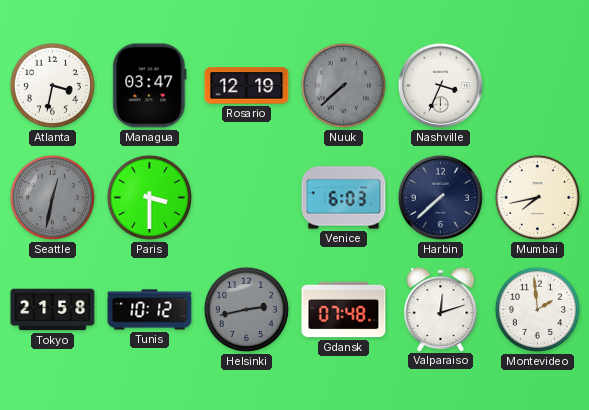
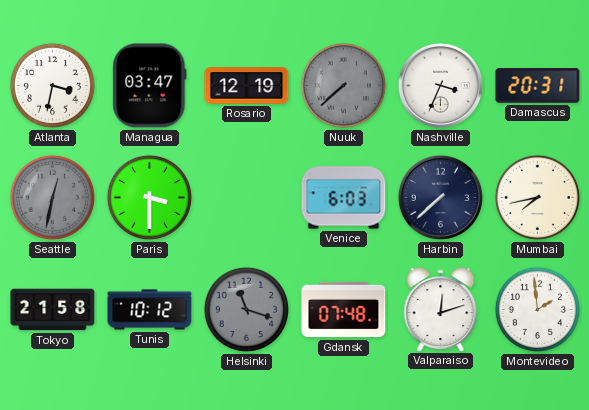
Damascus: none -> 20:31 (538, 86)
Helsinki: 2:43 -> 11:18 (246, 309)
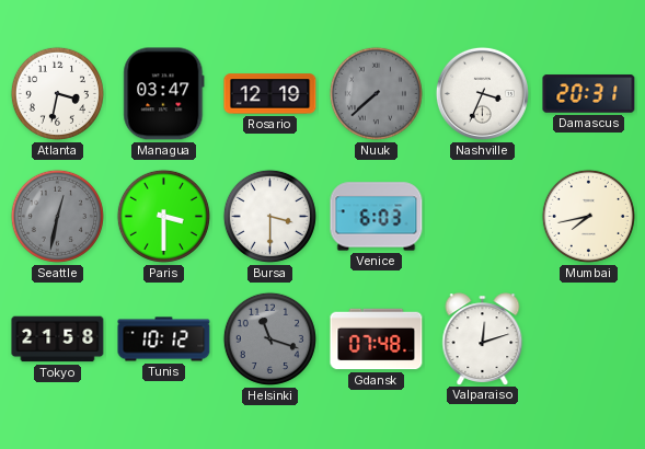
Bursa: none -> 3:30 (269, 216)
Harbin: 7:38 -> none (440, 197)
Montevideo: 1:59 -> none (537, 309)
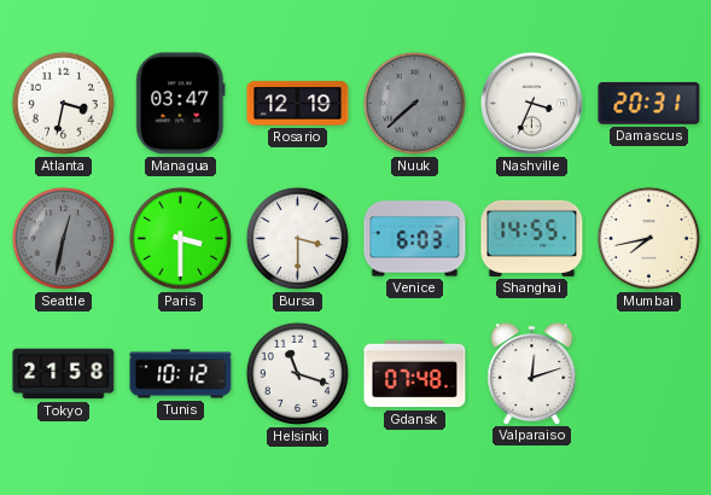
Shanghai: none -> 14:55 (532, 238)
Helsinki dial: grey -> white (297, 373)
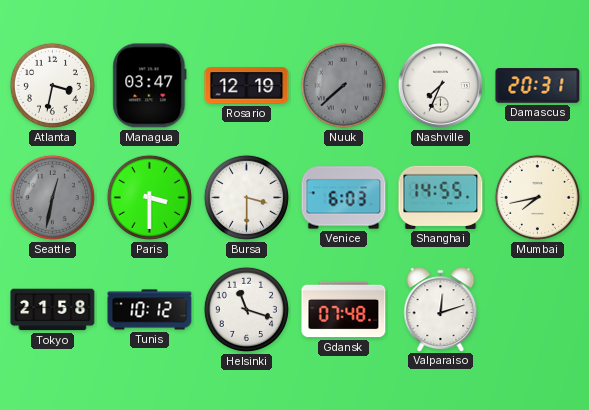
Nashville: 3:34 -> 7:34 (440, 85)
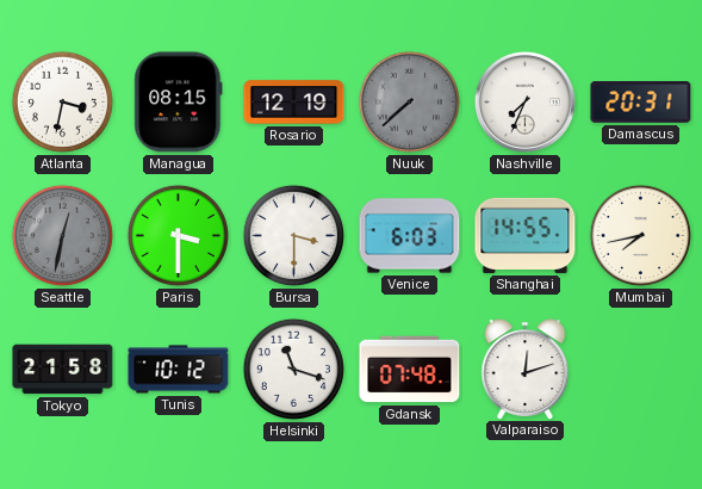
Managua: 03:47 -> 08:15 (179, 103)
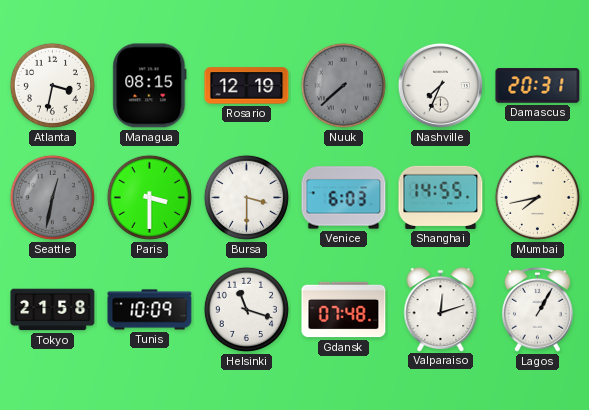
Tunis: 10:12 -> 10:09 (150, 310)
Lagos: none -> 1:05 (537, 309)
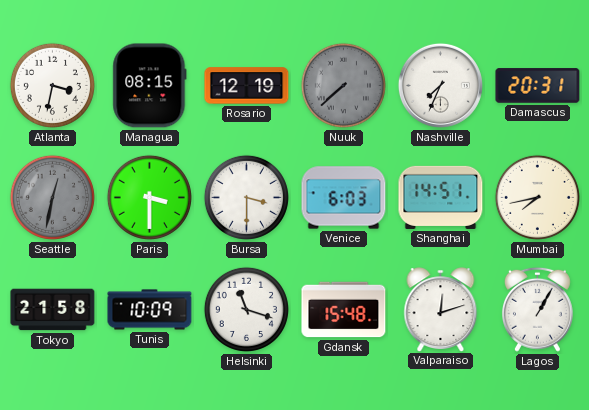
Shanghai: 14:55 -> 14:51 (441, 197)
Gdansk: 07:48 -> 15:48 (344, 310)
